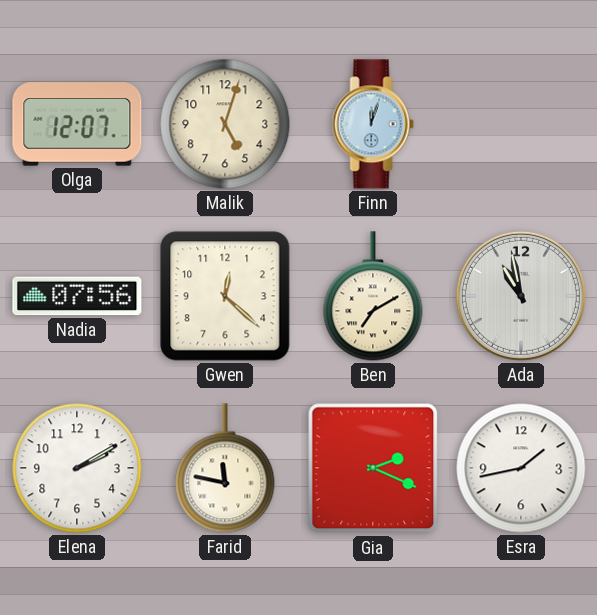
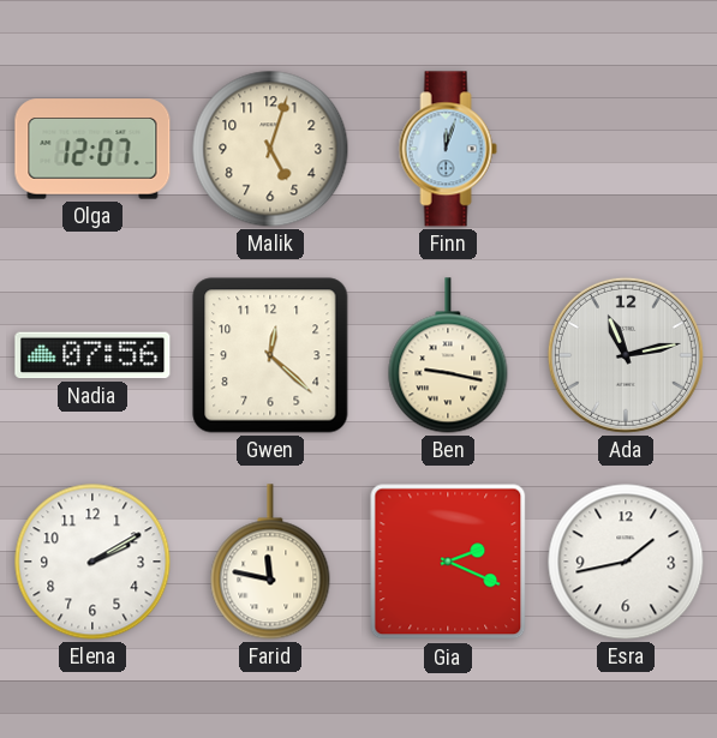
Ben: 7:10 -> 9:17 (448, 355)
Ada: 10:58 -> 11:13 (626, 355)
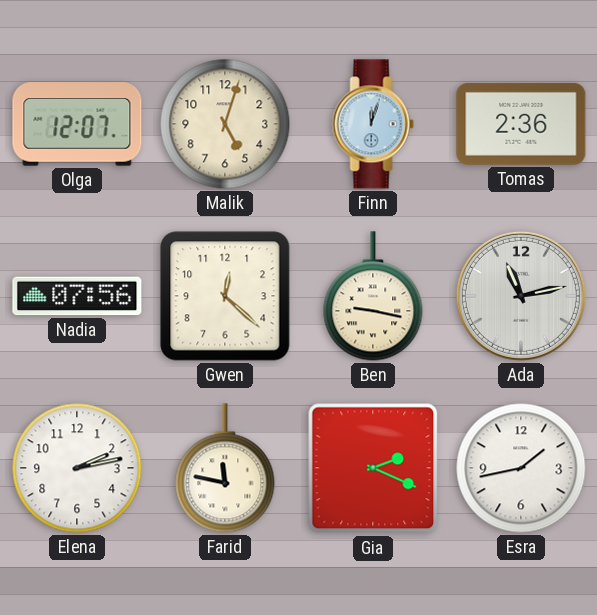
Tomas: none -> 2:36 (521, 124)
Elena: 2:10 -> 2:13 (77, 468)
